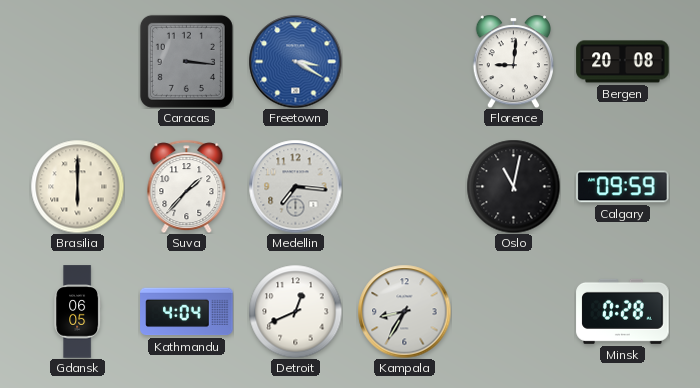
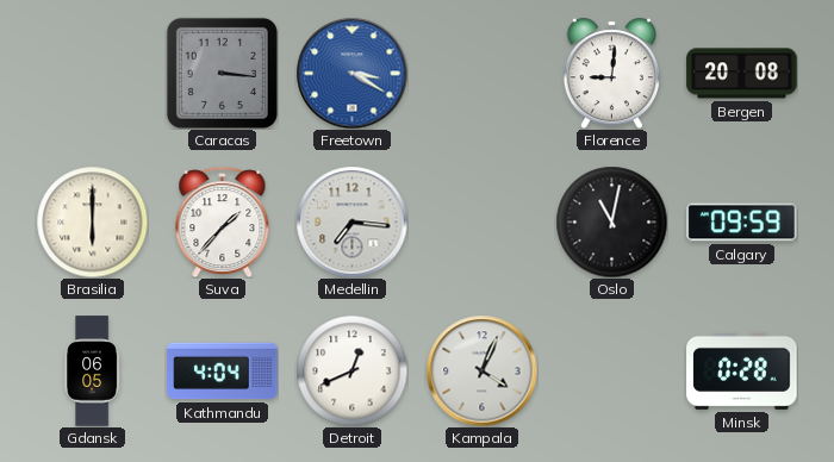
Kampala: 8:35 -> 4:04 (481, 370)
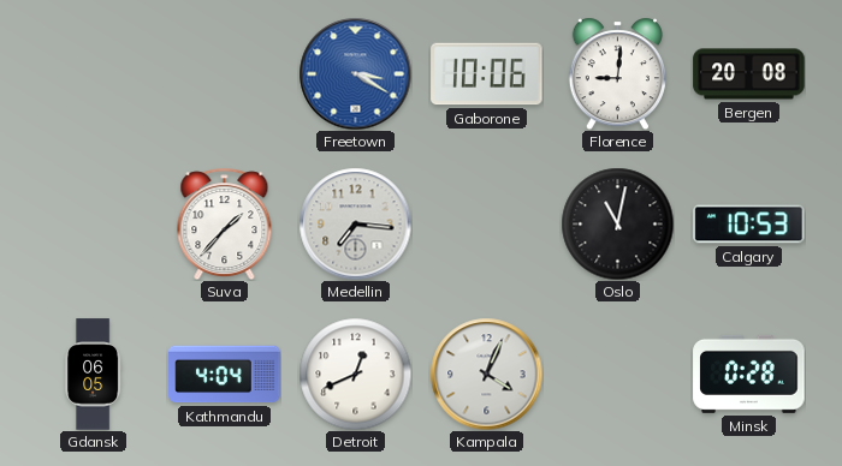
Caracas: 3:16 -> none (222, 73)
Gaborone: none -> 10:06 (487, 74)
Brasilia: 6:00 -> none (92, 221)
Calgary: 09:59 -> 10:53 (749, 225)
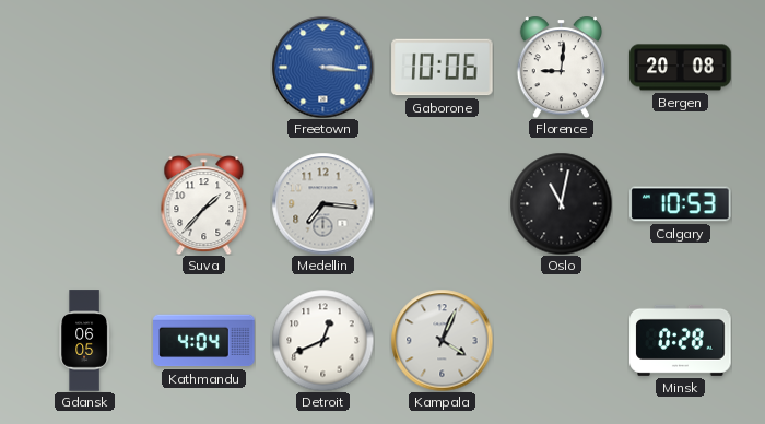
Freetown: 3:20 -> 3:16 (322, 67)
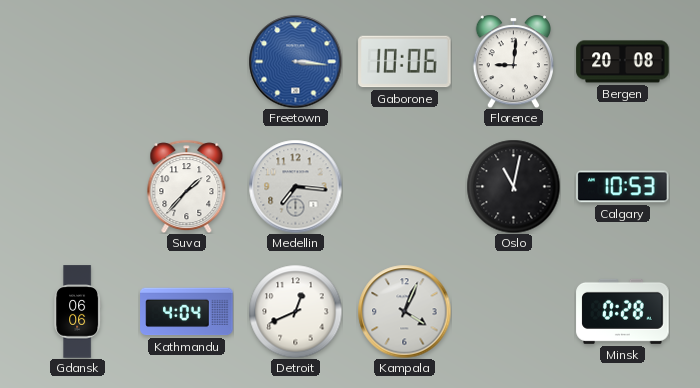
Gdansk: 06:05 -> 06:06 (78, 312)
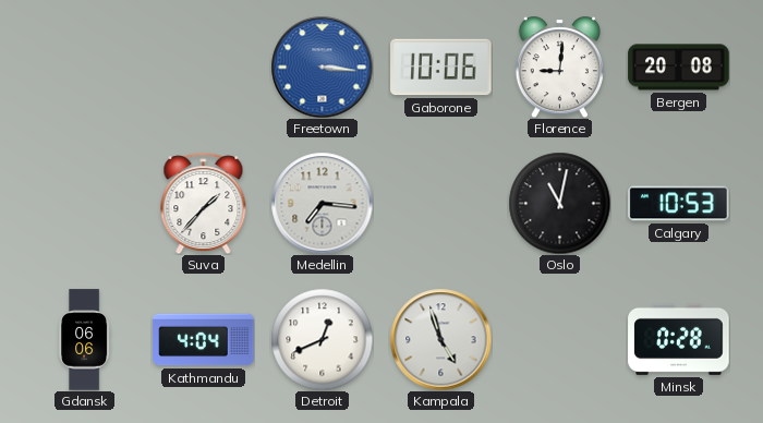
Kampala: 4:04 -> 4:57 (440, 339)
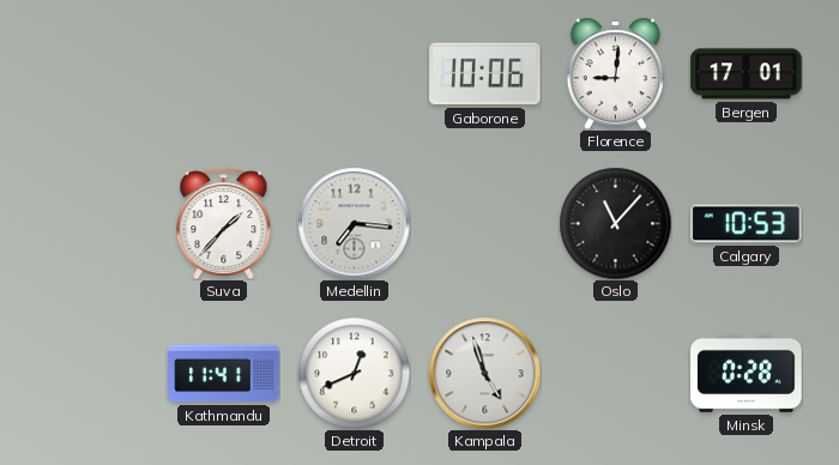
Freetown: 3:16 -> none (322, 67)
Bergen: 20:08 -> 17:01 (747, 74)
Oslo: 11:02 -> 11:07 (615, 223)
Gdansk: 06:06 -> none (85, 340)
Kathmandu: 4:04 -> 11:41 (224, 374)
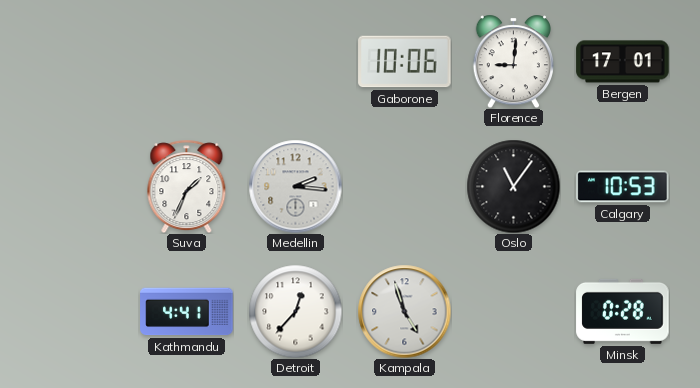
Suva: 1:37 -> 1:34 (187, 186)
Medellin: 7:16 -> 2:16 (295, 186)
Oslo: 11:07 -> 11:06 (513, 186)
Kathmandu: 11:41 -> 4:41 (187, 312)
Detroit: 12:41 -> 12:37 (295, 311)
